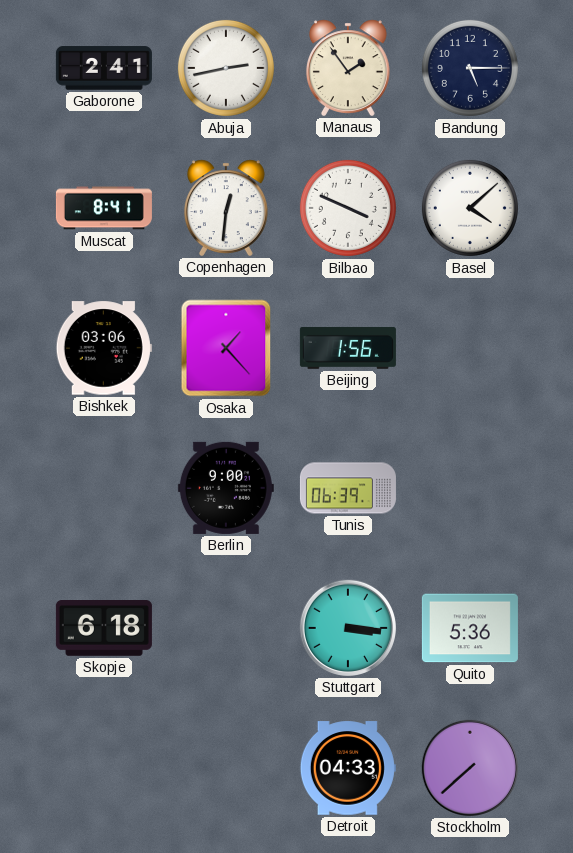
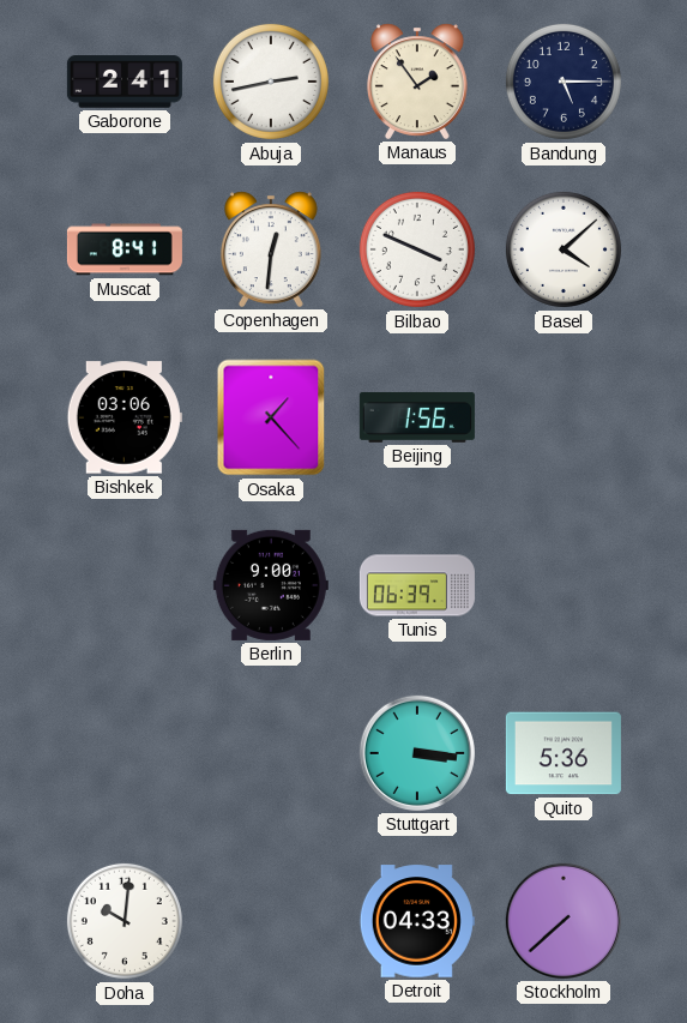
Skopje: 6:18 -> none (104, 629)
Doha: none -> 10:01 (125, 921)
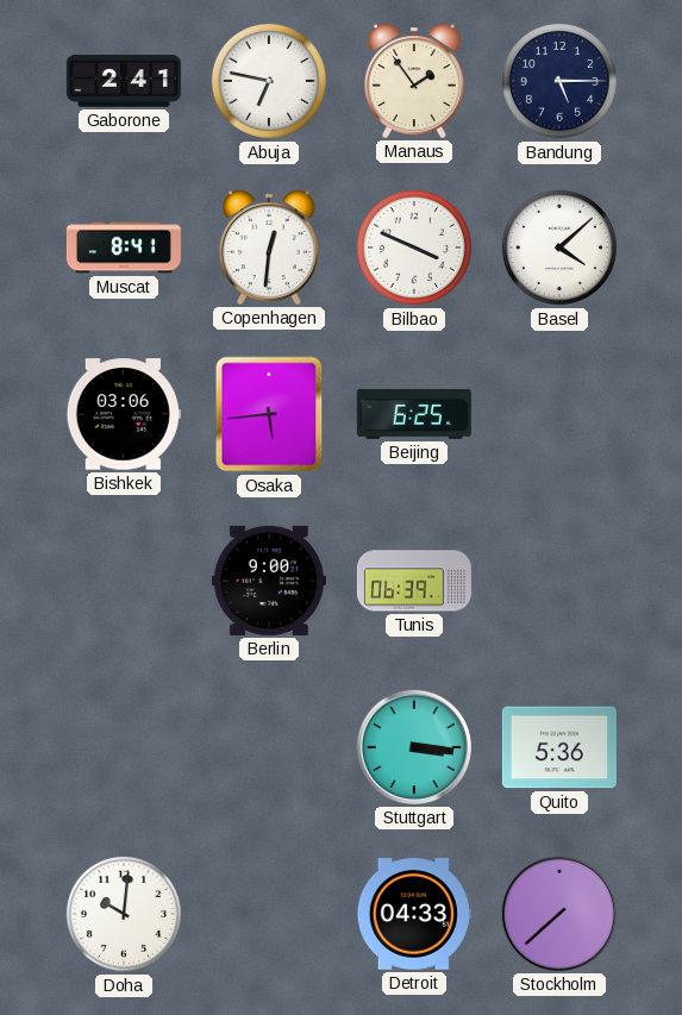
Abuja: 2:43 -> 6:47 (269, 81)
Osaka: 1:23 -> 5:44 (269, 414)
Beijing: 1:56 -> 6:25 (414, 414)
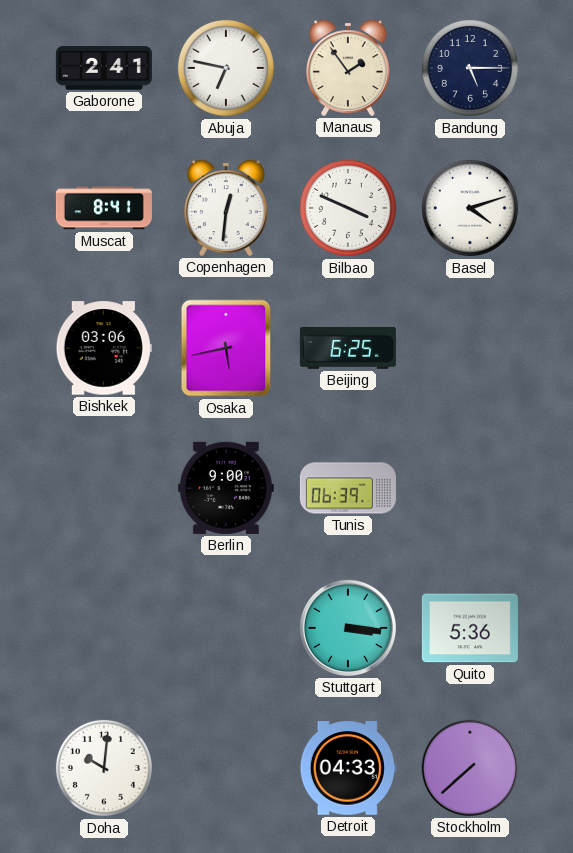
Basel: 4:08 -> 4:12 (470, 208)
Osaka: 5:44 -> 5:43 (226, 348)
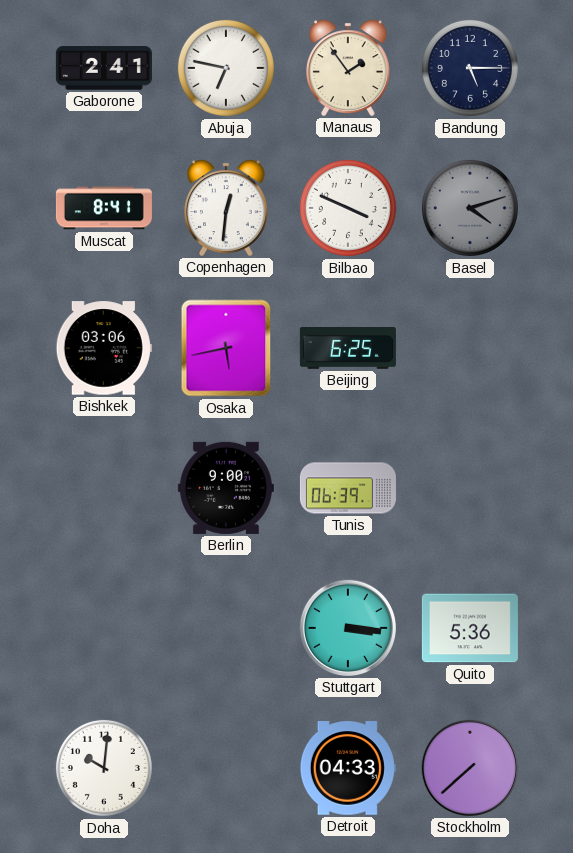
Basel dial: white -> grey (470, 208)
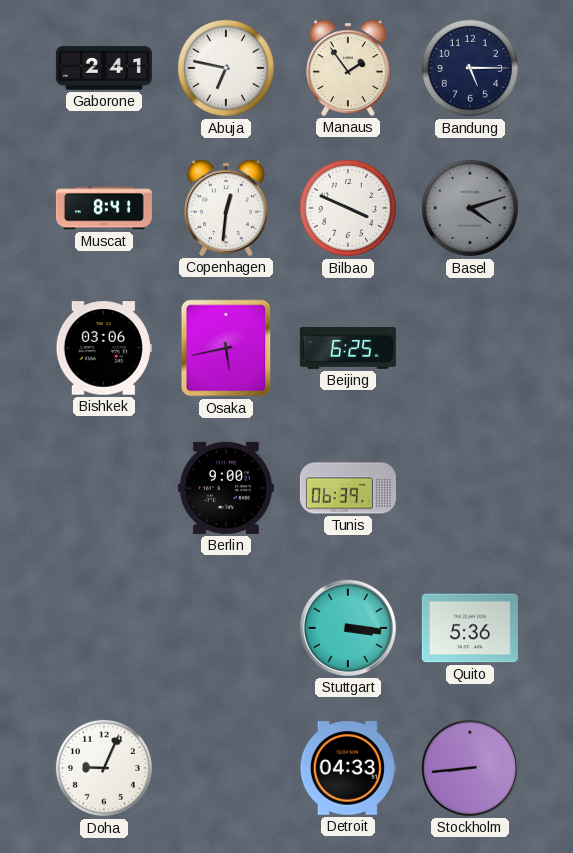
Doha: 10:01 -> 9:04 (104, 768)
Stockholm: 7:38 -> 8:44 (470, 768)
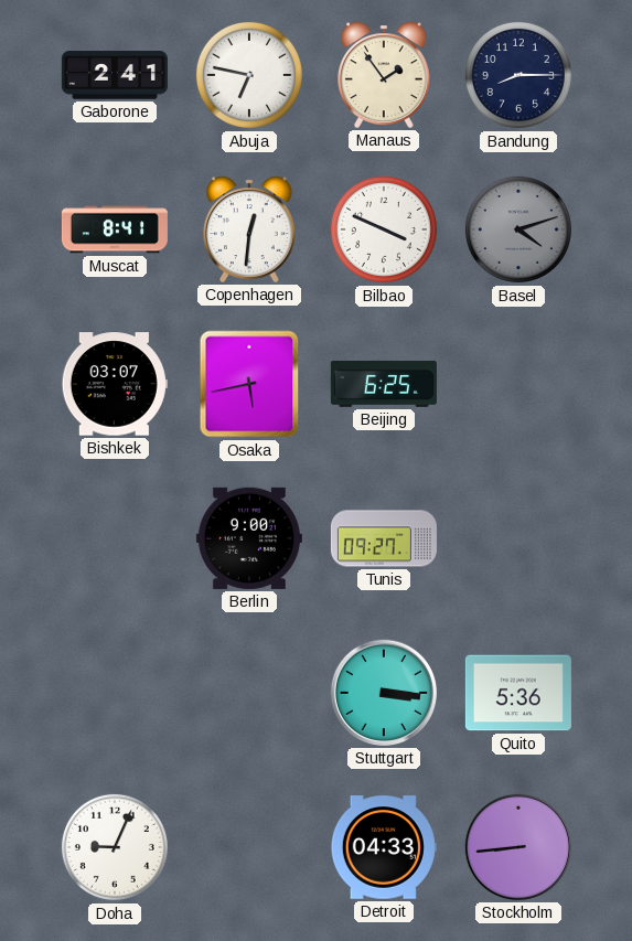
Bandung: 5:15 -> 8:15 (518, 75)
Bishkek: 03:06 -> 03:07 (115, 384)
Tunis: 06:39 -> 09:27 (384, 538)
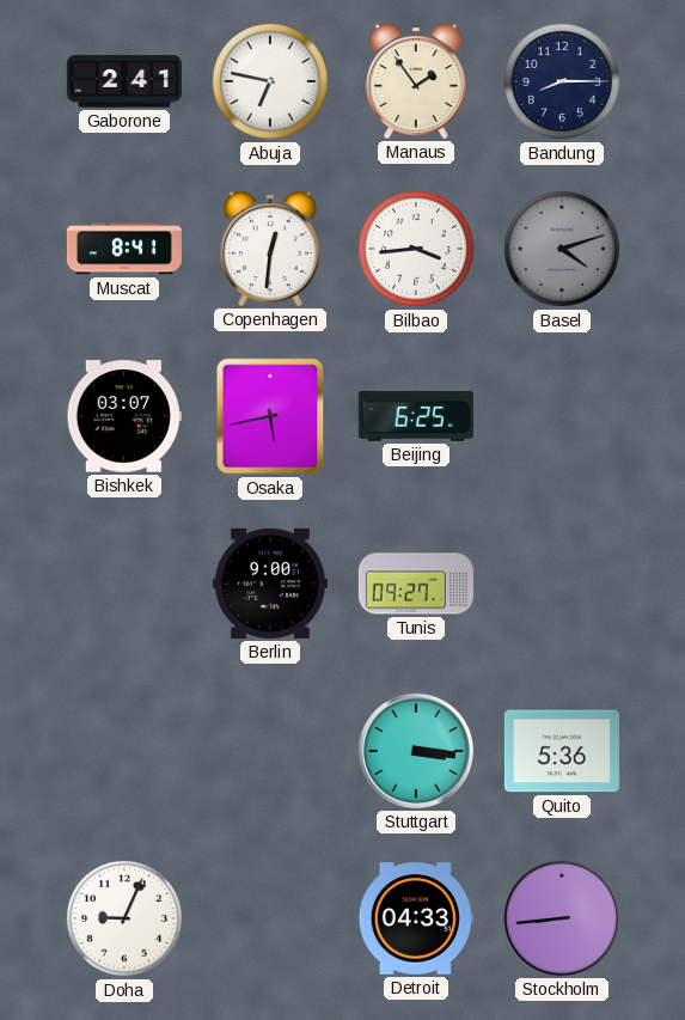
Bilbao: 3:49 -> 3:44 (416, 249)
